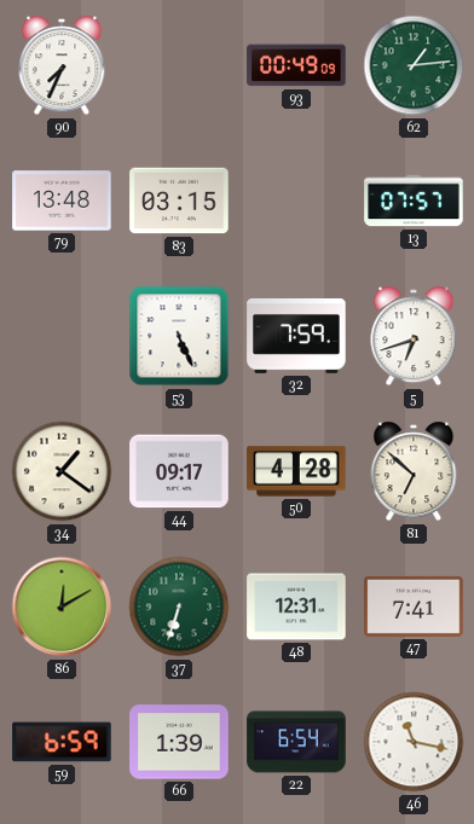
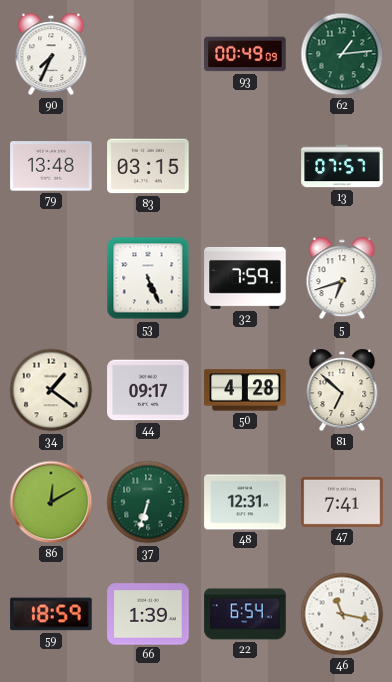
59: 6:59 -> 18:59 (51, 614)
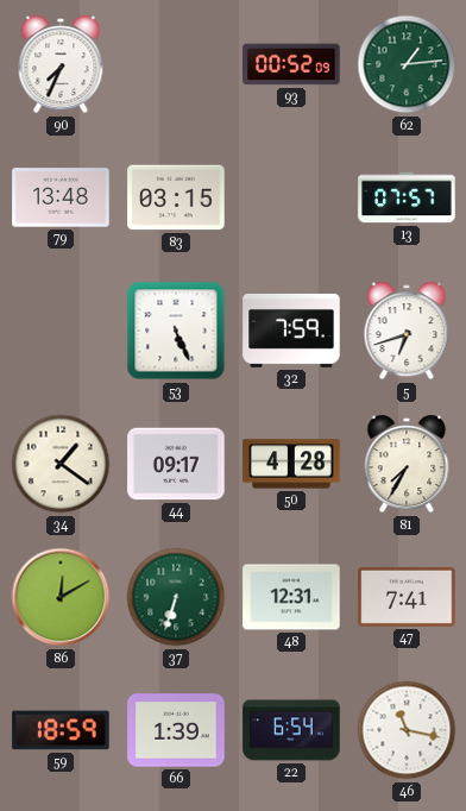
93: 00:49 -> 00:52 (291, 64)
81: 6:52 -> 7:35 (407, 464)
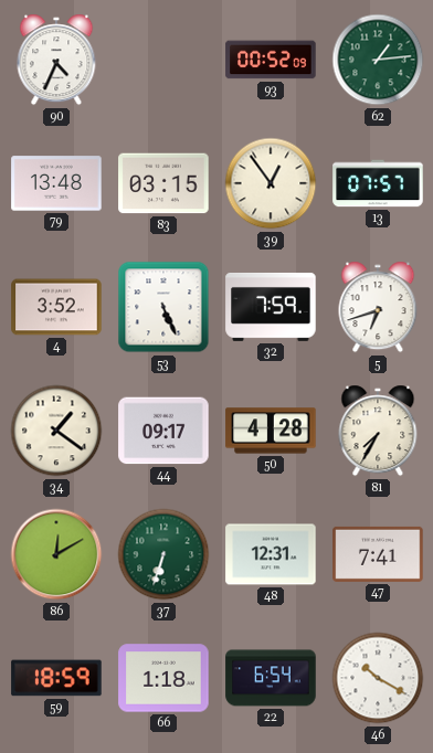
90: 7:34 -> 4:34 (56, 60)
39: none -> 12:54 (271, 183)
4: none -> 3:52 (56, 307)
66: 1:39 -> 1:18 (163, 678)
46: 11:17 -> 10:20 (378, 678)
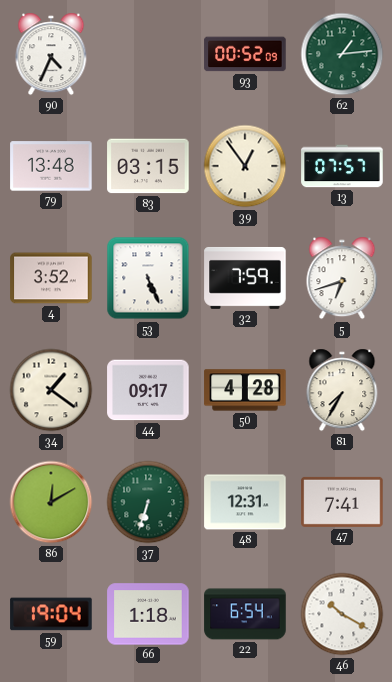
59: 18:59 -> 19:04 (51, 614)
